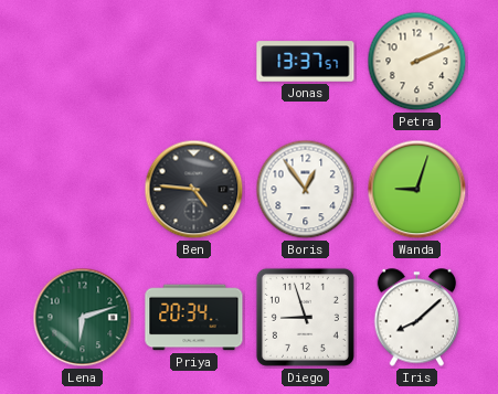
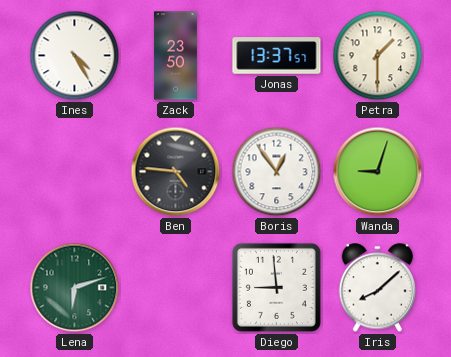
Ines: none -> 4:25 (75, 56)
Zack: none -> 23:50 (175, 56)
Petra: 2:11 -> 1:30 (378, 56)
Priya: 20:34 -> none (194, 318)
Diego: 8:57 -> 8:59 (276, 287)
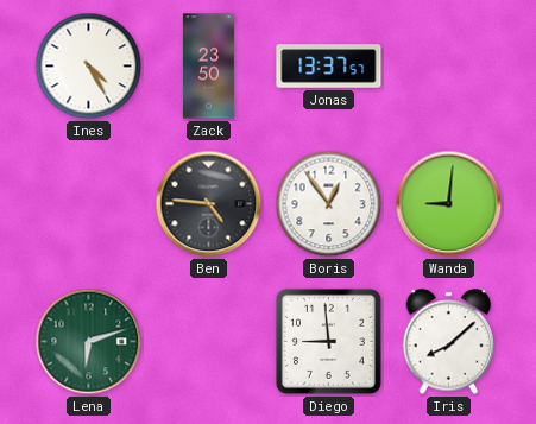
Petra: 1:30 -> none (378, 56)
Wanda: 9:03 -> 9:01 (449, 204)
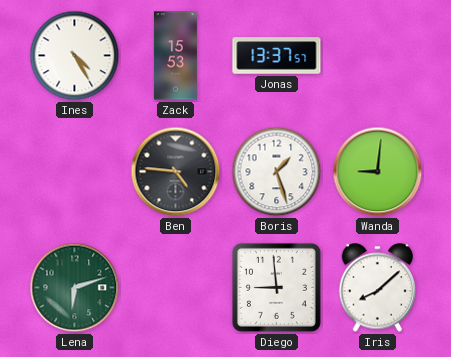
Zack: 23:50 -> 15:53 (175, 56)
Boris: 12:54 -> 1:27 (277, 172)
